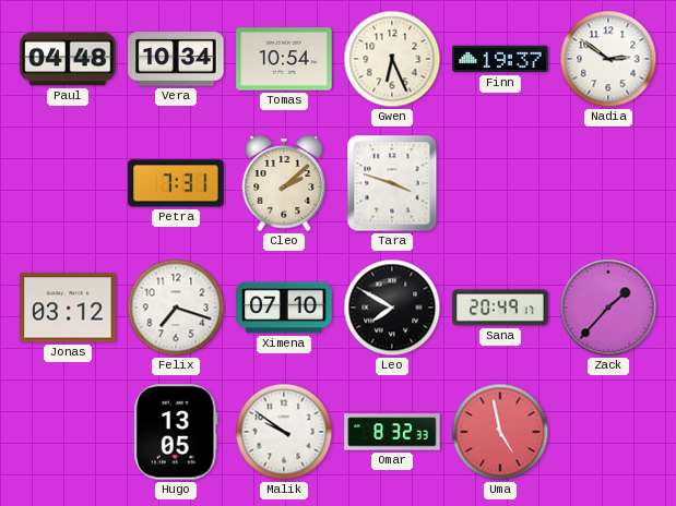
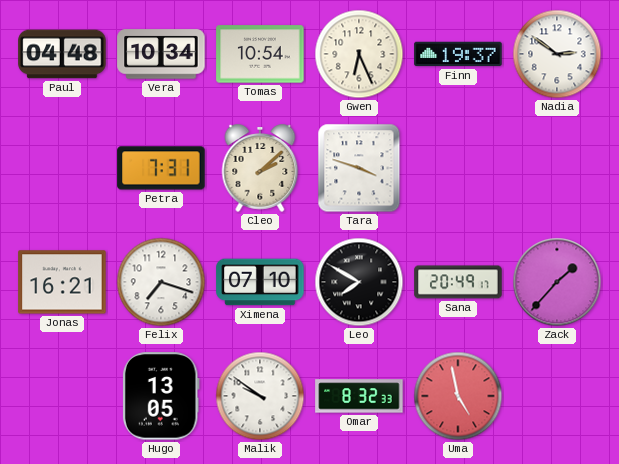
Jonas: 03:12 -> 16:21 (62, 282)
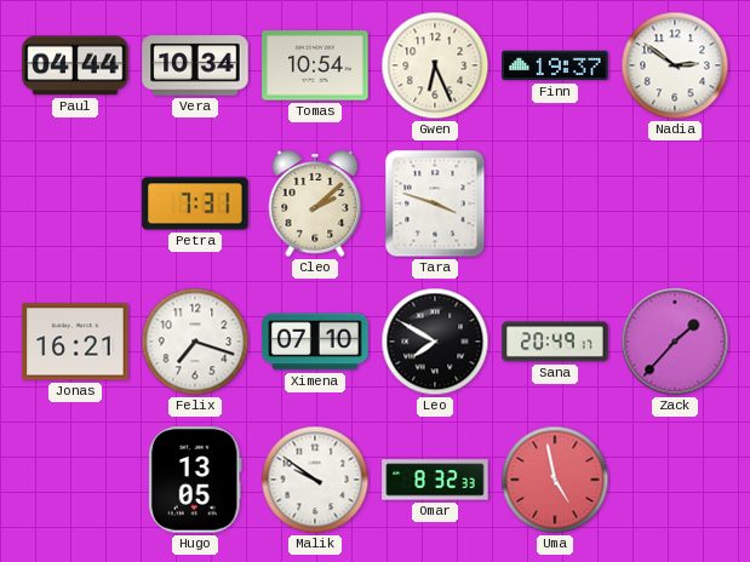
Paul: 04:48 -> 04:44 (75, 65)
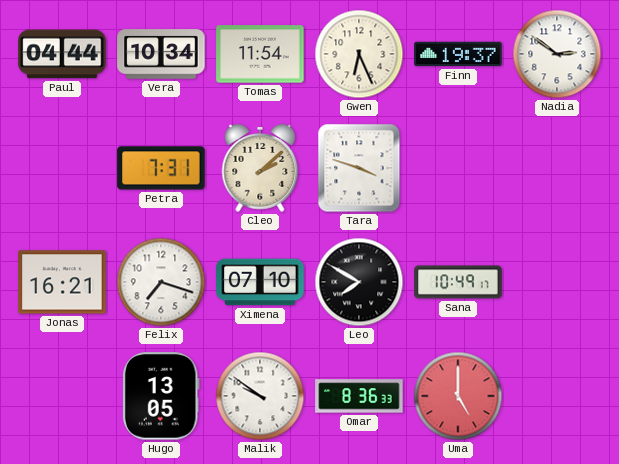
Tomas: 10:54 -> 11:54 (260, 54)
Sana: 20:49 -> 10:49 (458, 282)
Zack: 1:37 -> none (675, 342)
Omar: 8:32 -> 8:36 (359, 396)
Uma: 4:58 -> 5:00 (458, 396)
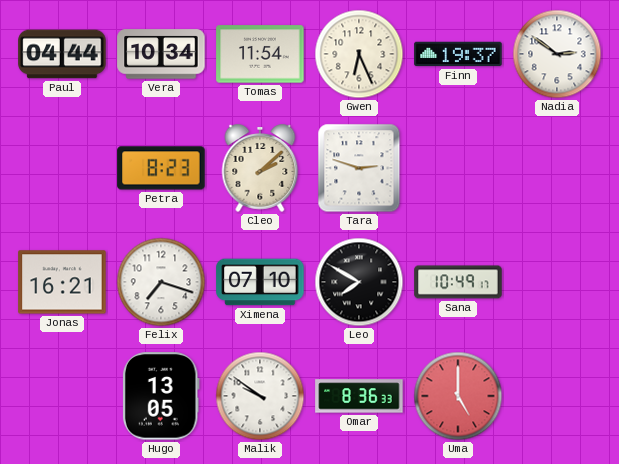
Petra: 7:31 -> 8:23 (161, 168)
Tara: 3:48 -> 2:48 (359, 168)
